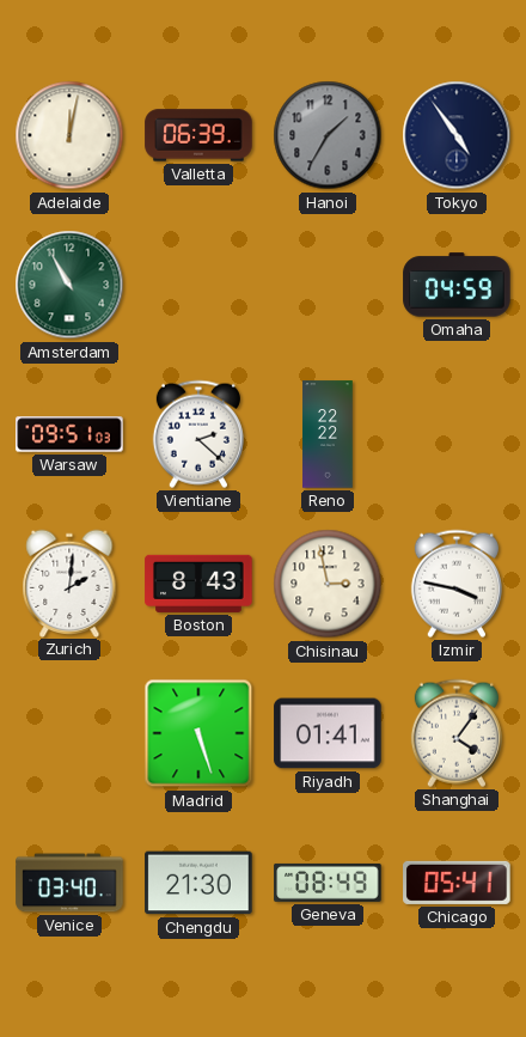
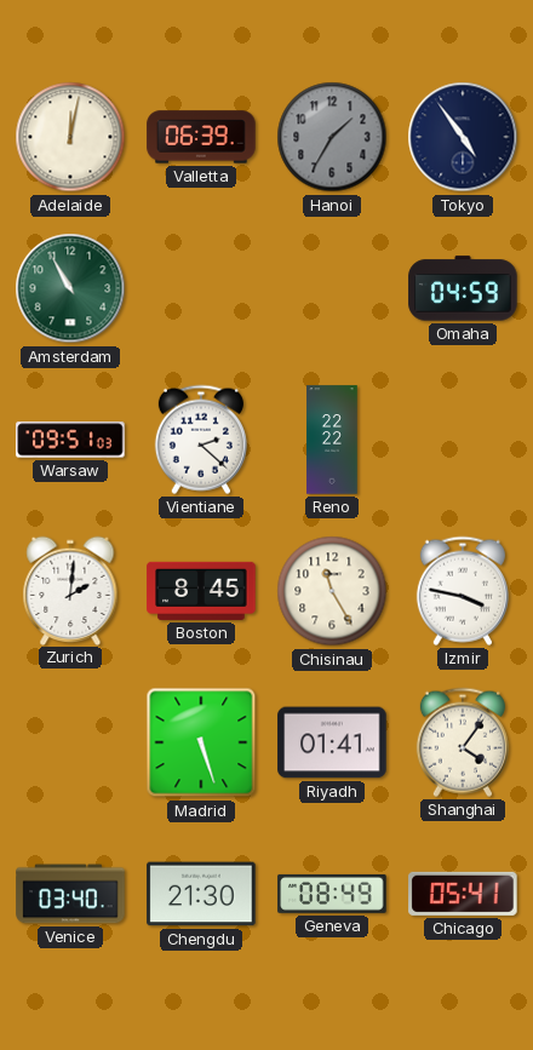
Boston: 8:43 -> 8:45 (201, 591)
Chisinau: 2:58 -> 11:25 (332, 591)
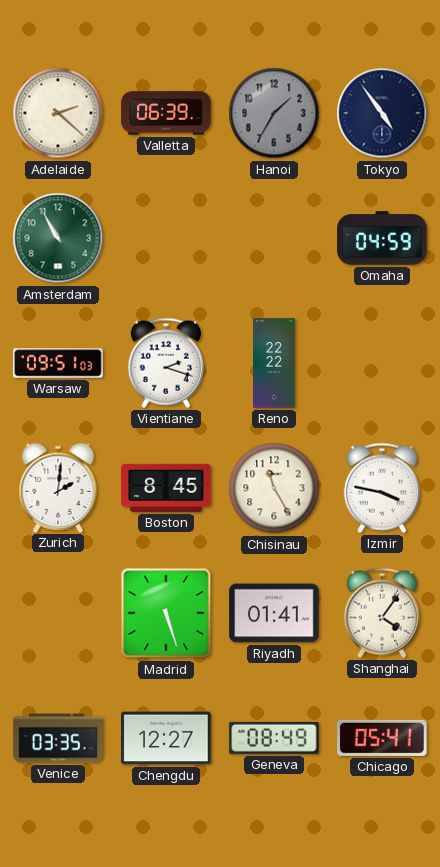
Adelaide: 12:02 -> 2:22 (58, 113)
Vientiane: 2:22 -> 2:18 (166, 363)
Venice: 03:40 -> 03:35 (58, 738)
Chengdu: 21:30 -> 12:27 (166, 738)
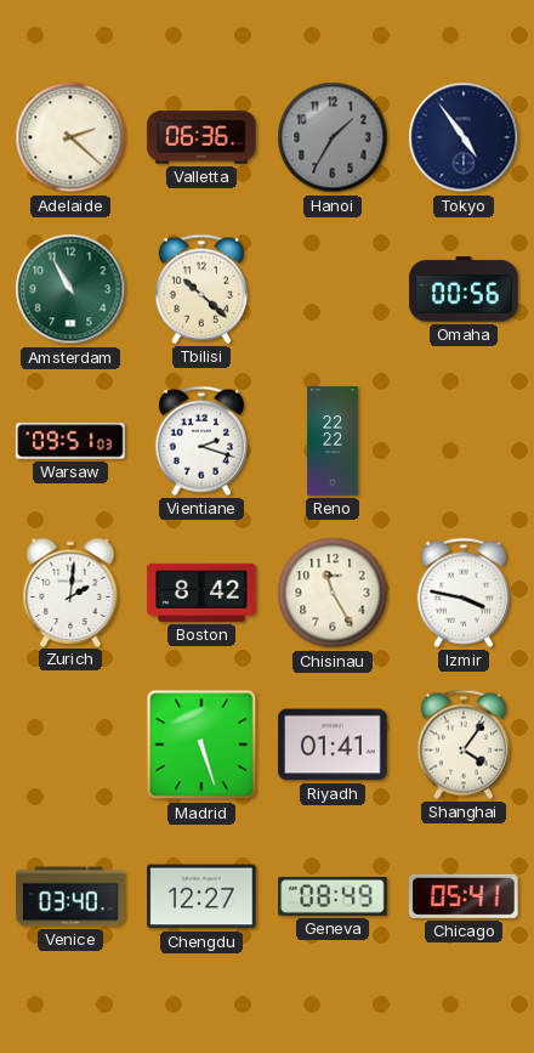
Valletta: 06:39 -> 06:36 (201, 137)
Tbilisi: none -> 10:22 (201, 289)
Omaha: 04:59 -> 00:56 (464, 289)
Boston: 8:45 -> 8:42 (201, 593)
Venice: 03:35 -> 03:40 (70, 896)
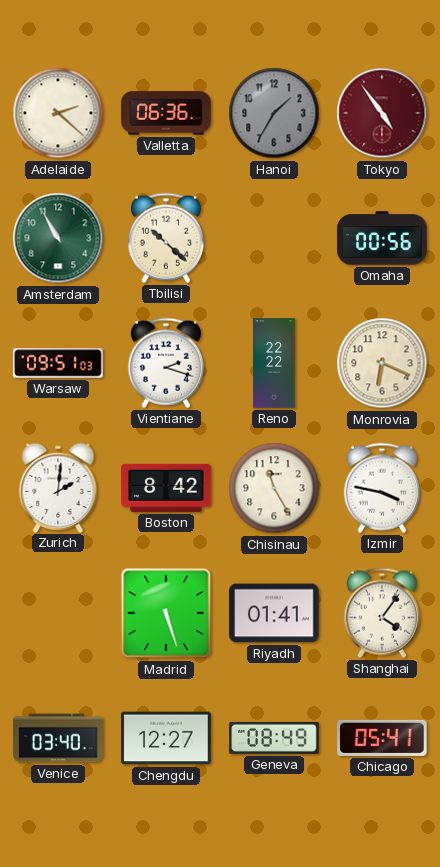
Tokyo dial: navy -> burgundy (382, 113)
Monrovia: none -> 6:19 (382, 363)
